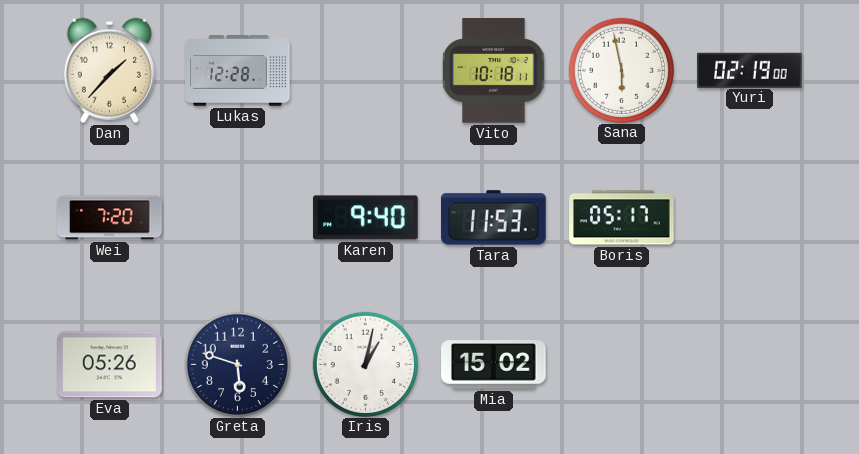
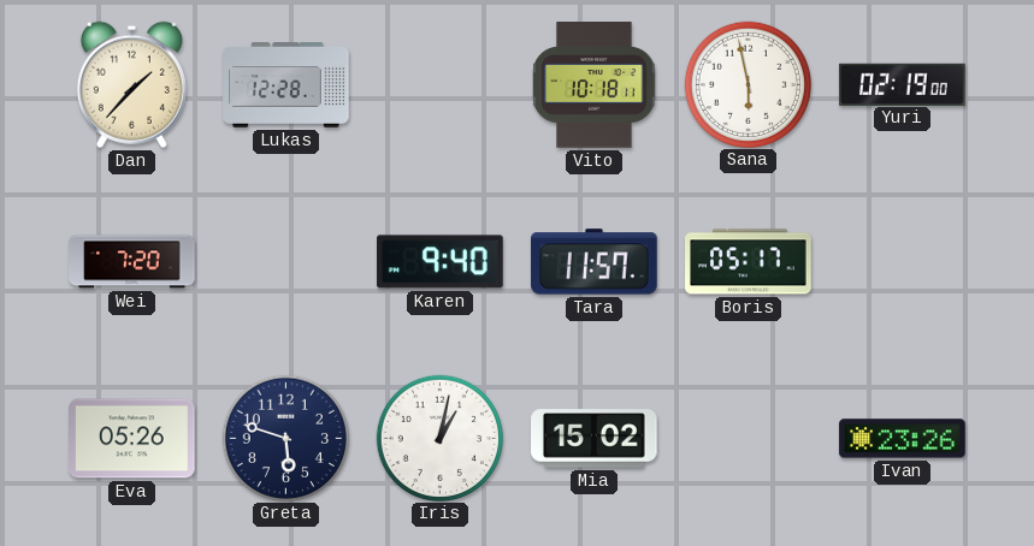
Tara: 11:53 -> 11:57 (595, 262)
Ivan: none -> 23:26 (903, 439)
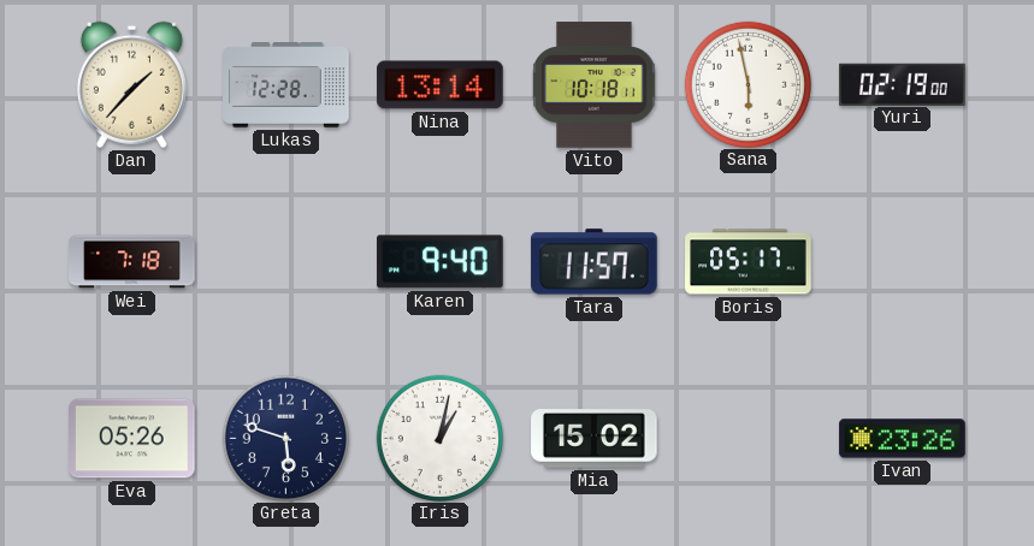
Nina: none -> 13:14 (441, 85)
Wei: 7:20 -> 7:18 (132, 262)
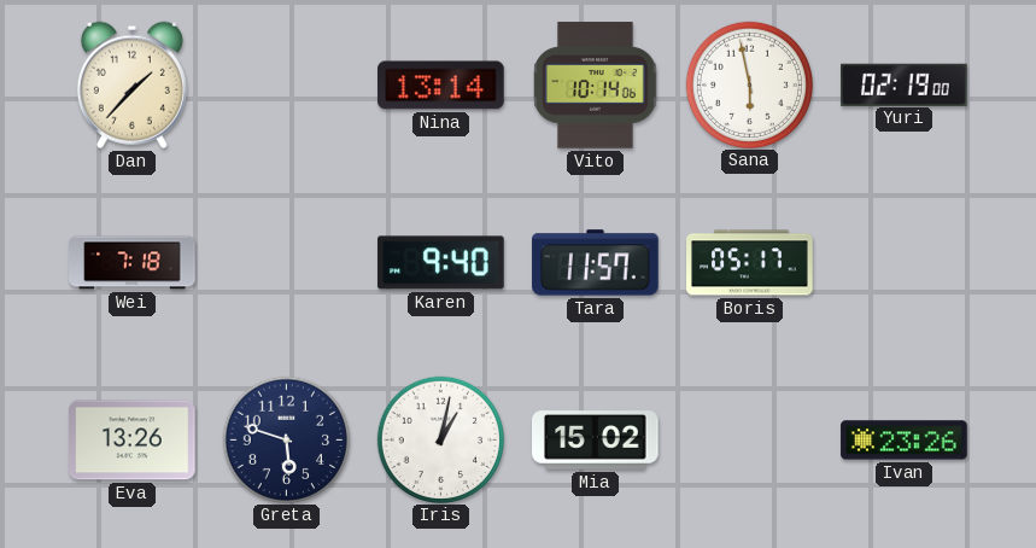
Lukas: 12:28 -> none (286, 85)
Vito: 10:18 -> 10:14 (596, 86)
Eva: 05:26 -> 13:26 (133, 441)
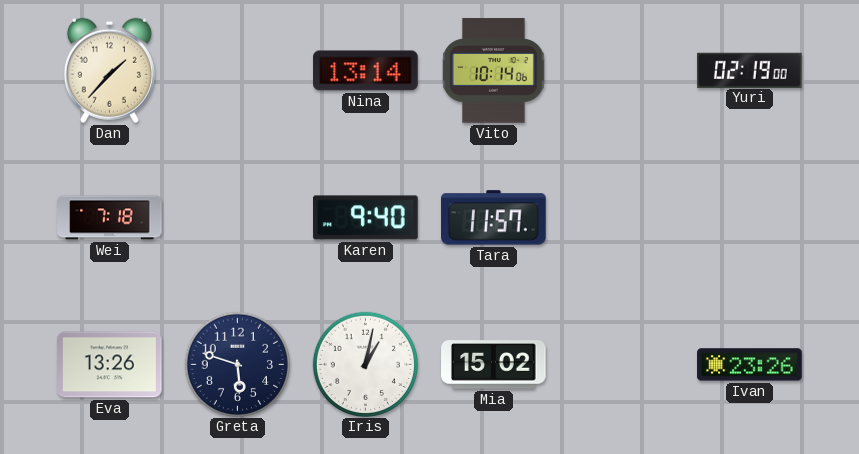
Sana: 5:58 -> none (749, 84)
Boris: 05:17 -> none (750, 263)
